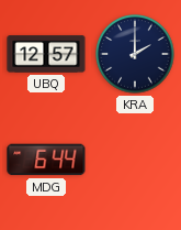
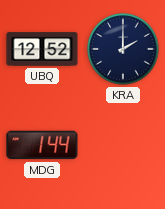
UBQ: 12:57 -> 12:52 (42, 49)
MDG: 6:44 -> 1:44 (42, 145)
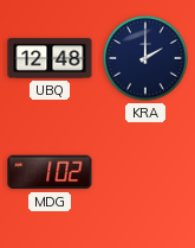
UBQ: 12:52 -> 12:48 (50, 58)
MDG: 1:44 -> 1:02 (50, 172)
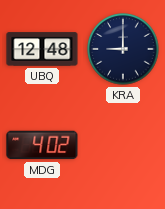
KRA: 2:00 -> 9:00 (123, 49)
MDG: 1:02 -> 4:02 (42, 145)
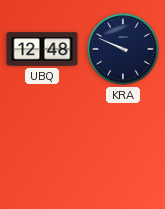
KRA: 9:00 -> 9:49 (123, 49)
MDG: 4:02 -> none (42, 145)
